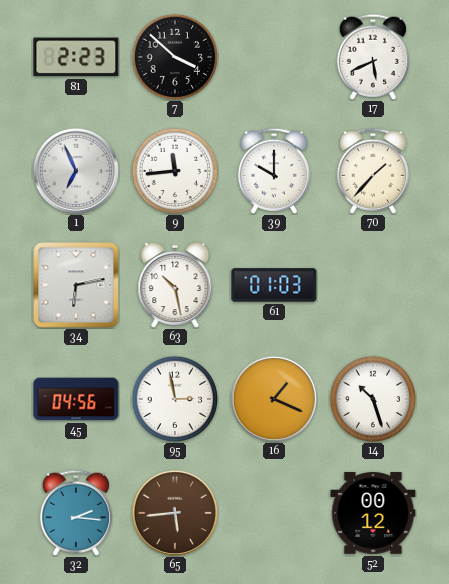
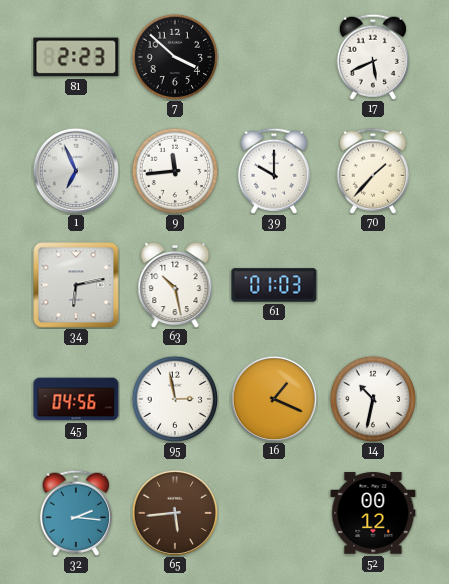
14: 10:27 -> 10:32 (373, 399)
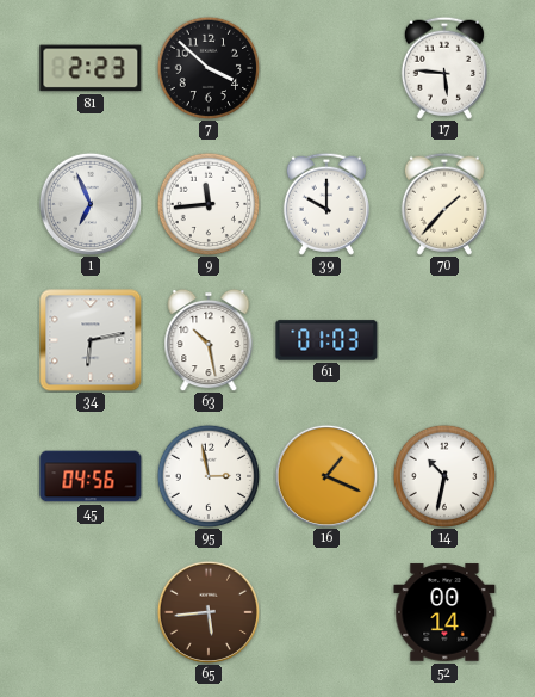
17: 5:41 -> 5:46 (444, 68)
32: 2:16 -> none (76, 513)
52: 00:12 -> 00:14 (444, 612)
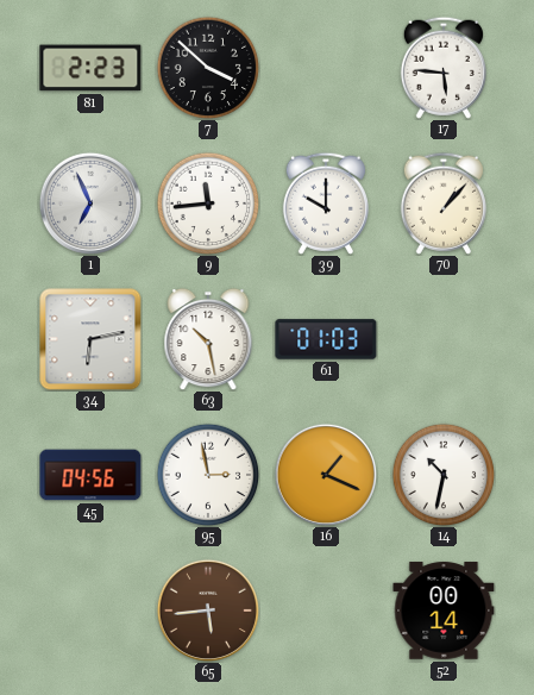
70: 1:37 -> 1:07 (444, 204)
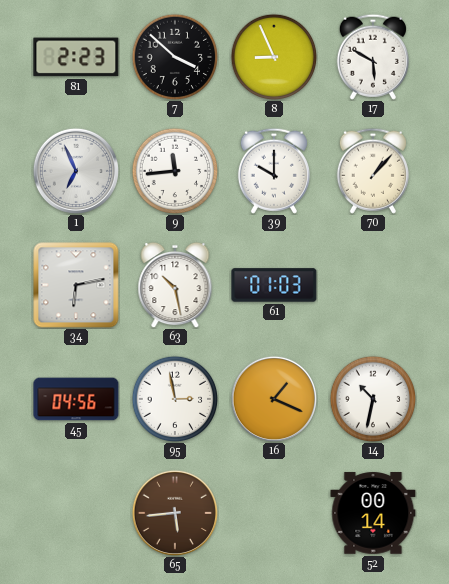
8: none -> 8:56 (274, 57)
17: 5:46 -> 5:50 (373, 57)
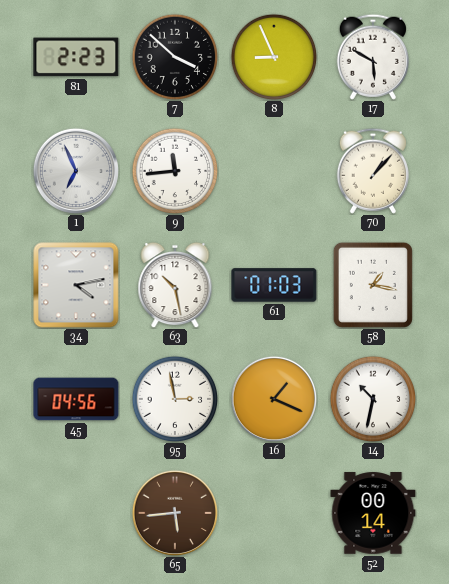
39: 10:00 -> none (274, 171)
34: 6:13 -> 4:13 (76, 285)
58: none -> 1:17 (373, 285)
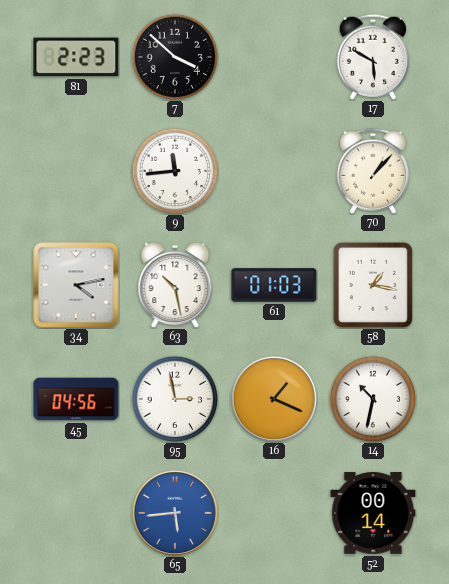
8: 8:56 -> none (274, 57)
1: 6:56 -> none (76, 171)
65 dial: brown -> blue (175, 513)
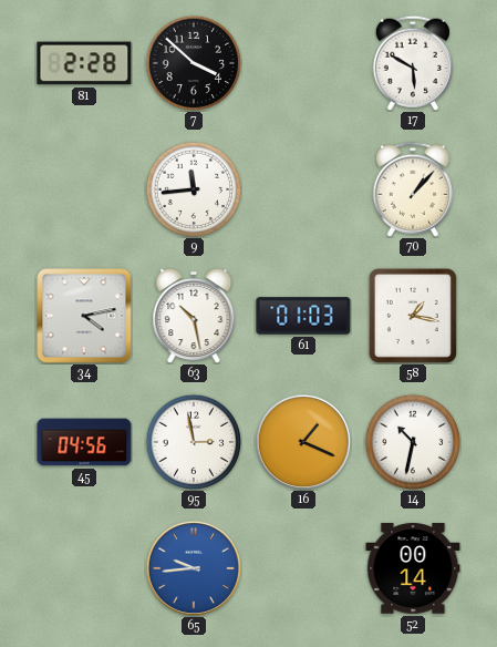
81: 2:23 -> 2:28 (84, 63)
65: 5:44 -> 9:44 (194, 568)
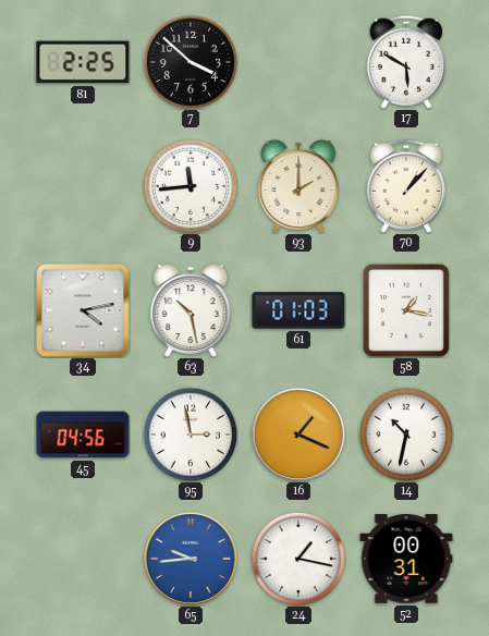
81: 2:28 -> 2:25 (83, 62)
93: none -> 2:00 (298, 186)
24: none -> 1:17 (298, 559)
52: 00:14 -> 00:31 (406, 559)
